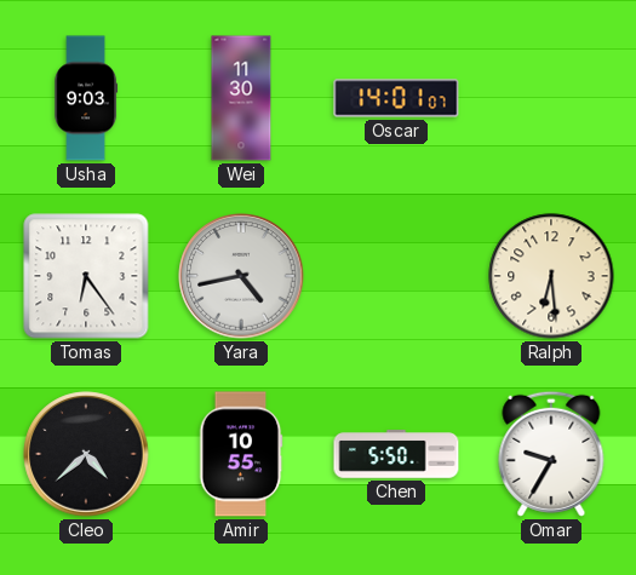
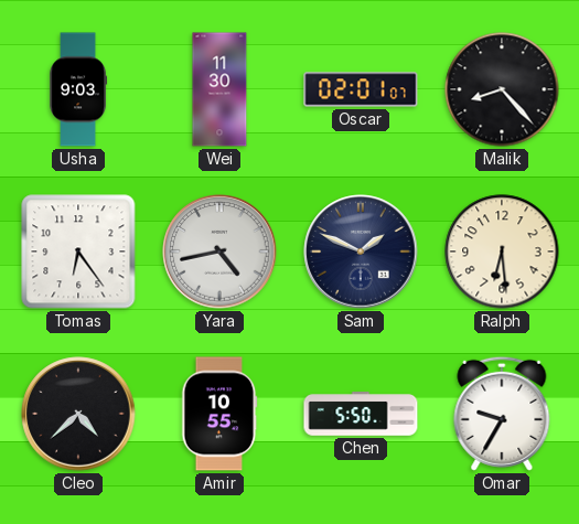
Oscar: 14:01 -> 02:01 (361, 89)
Malik: none -> 8:23 (502, 89)
Sam: none -> 1:49 (361, 252)
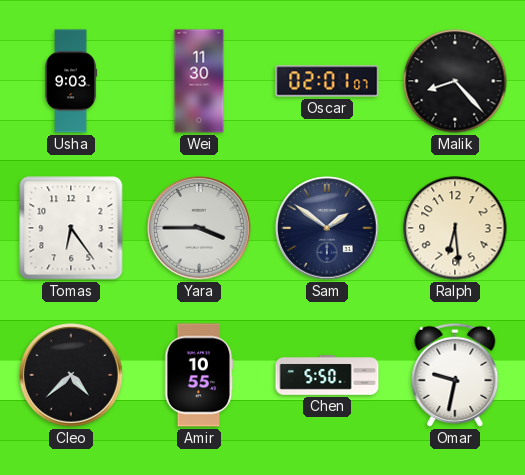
Yara: 4:43 -> 3:45 (199, 228)
Sam: 1:49 -> 1:51 (327, 228)
Omar: 9:35 -> 9:32 (455, 375)
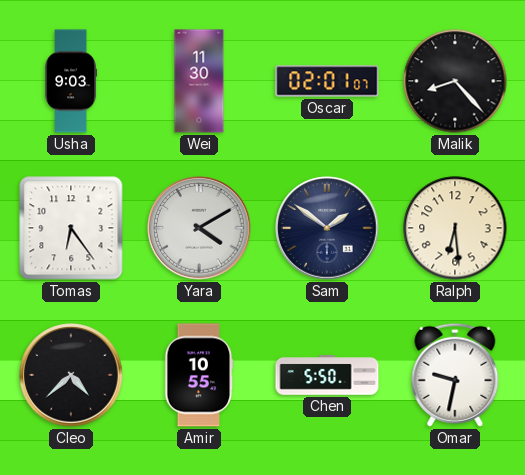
Yara: 3:45 -> 4:10 (199, 228)
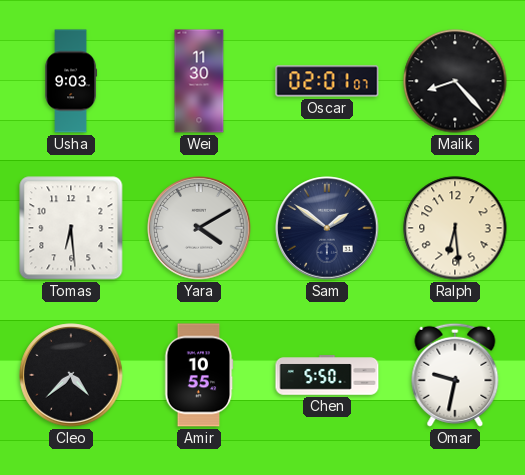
Tomas: 6:24 -> 6:29 (71, 228)
